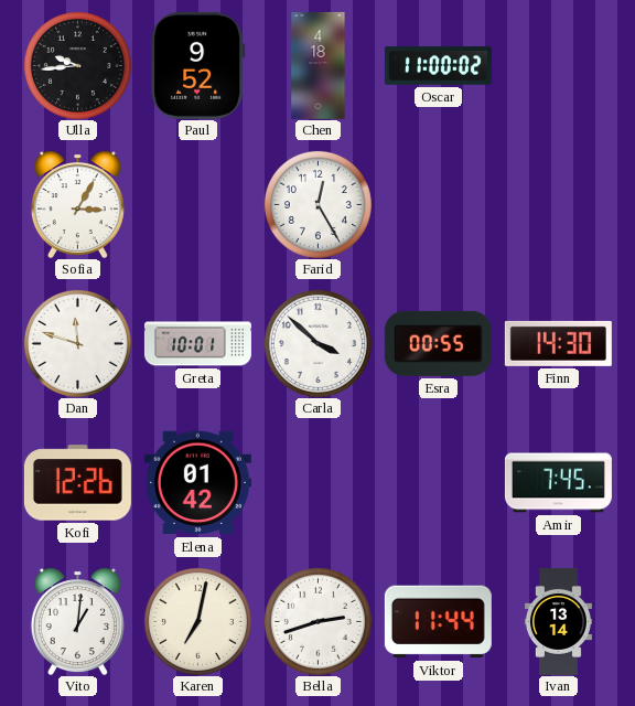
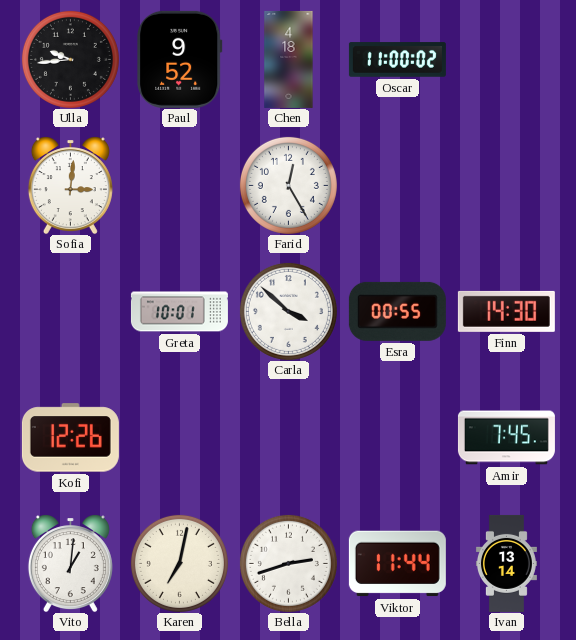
Sofia: 3:05 -> 3:01 (70, 185)
Dan: 11:48 -> none (77, 343)
Elena: 01:42 -> none (197, 483)
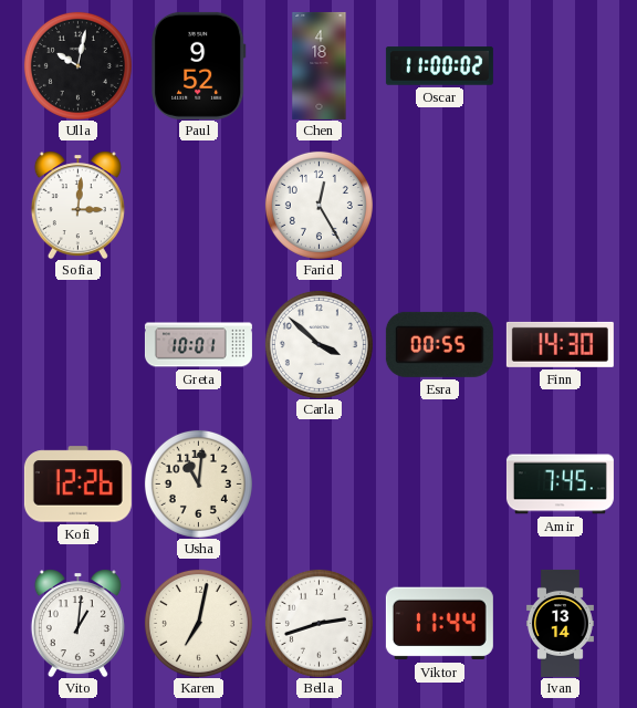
Ulla: 9:44 -> 10:02 (77, 65)
Usha: none -> 11:01 (198, 483)
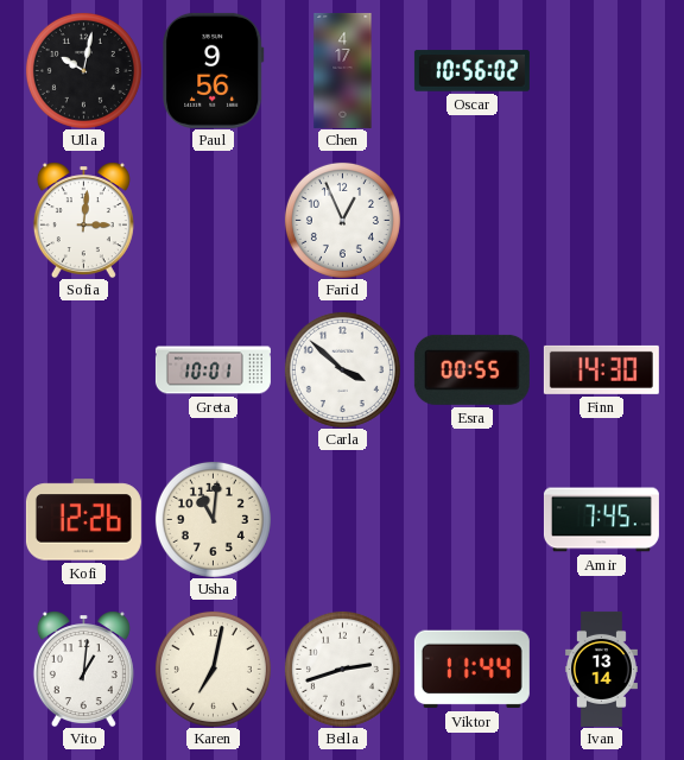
Paul: 9:52 -> 9:56 (214, 70)
Chen: 4:18 -> 4:17 (343, 70)
Oscar: 11:00 -> 10:56 (471, 71)
Farid: 12:25 -> 12:56 (342, 220)
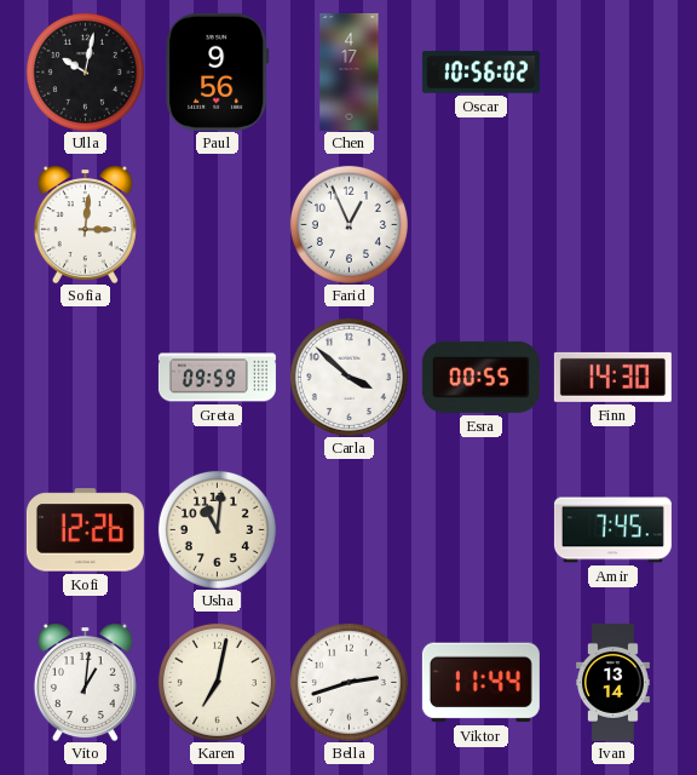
Greta: 10:01 -> 09:59 (217, 378)
